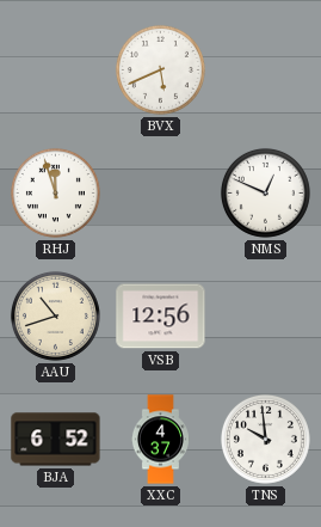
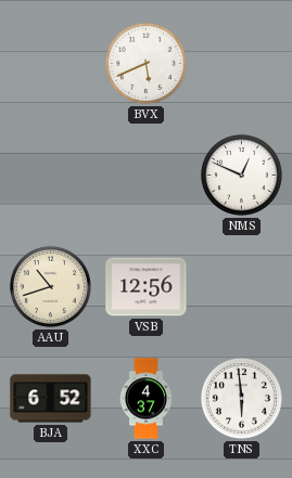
RHJ: 11:57 -> none (55, 192)
TNS: 9:59 -> 5:59 (241, 398)
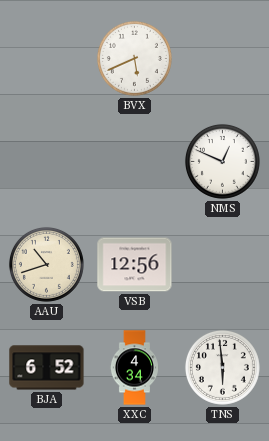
XXC: 4:37 -> 4:34 (134, 368)
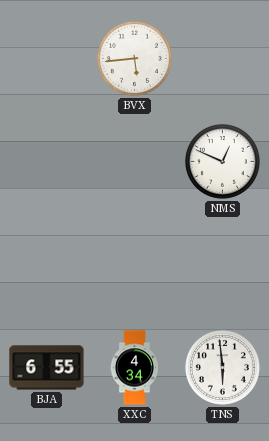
BVX: 5:41 -> 5:44 (134, 58)
AAU: 10:42 -> none (46, 264)
VSB: 12:56 -> none (135, 265)
BJA: 6:52 -> 6:55 (47, 368)
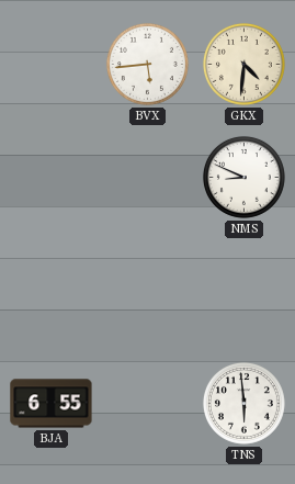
GKX: none -> 4:31 (243, 64)
NMS: 12:49 -> 8:49 (243, 177)
XXC: 4:34 -> none (134, 368)
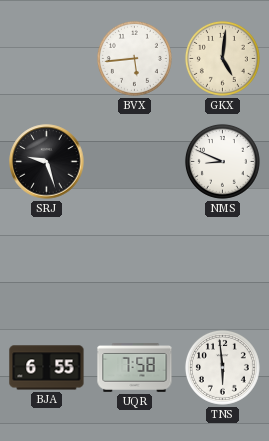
GKX: 4:31 -> 5:01 (222, 58)
SRJ: none -> 9:27 (47, 162)
UQR: none -> 7:58 (135, 368)
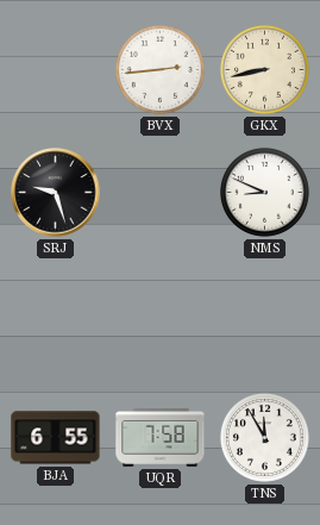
BVX: 5:44 -> 2:44 (159, 69)
GKX: 5:01 -> 8:43 (264, 69)
TNS: 5:59 -> 11:55 (264, 437)
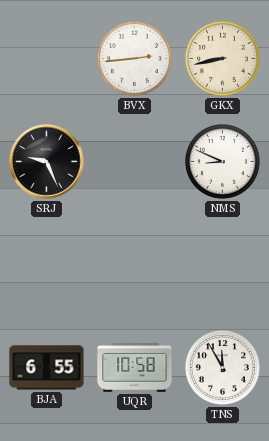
SRJ: 9:27 -> 9:26 (47, 162)
UQR: 7:58 -> 10:58 (135, 368)
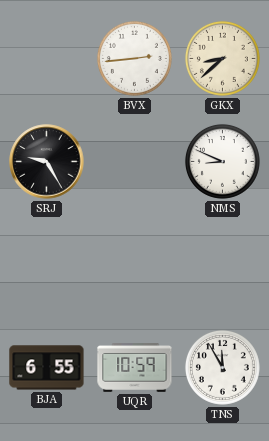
GKX: 8:43 -> 8:38 (222, 58)
SRJ: 9:26 -> 9:25 (47, 162)
UQR: 10:58 -> 10:59 (135, 368)
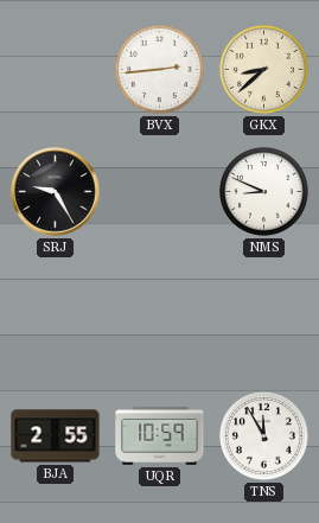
BJA: 6:55 -> 2:55 (56, 436)
